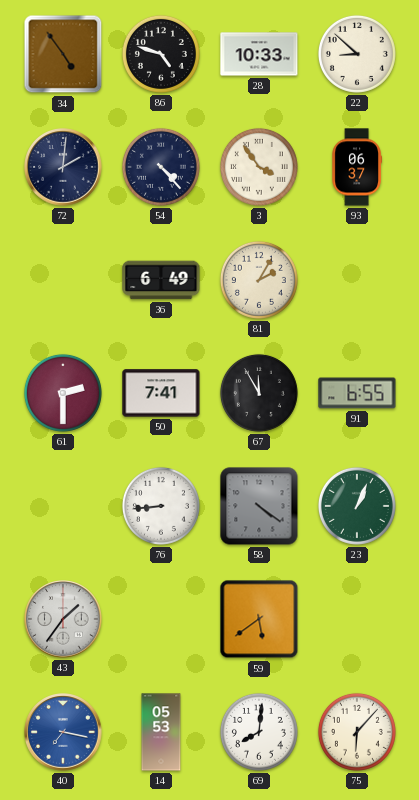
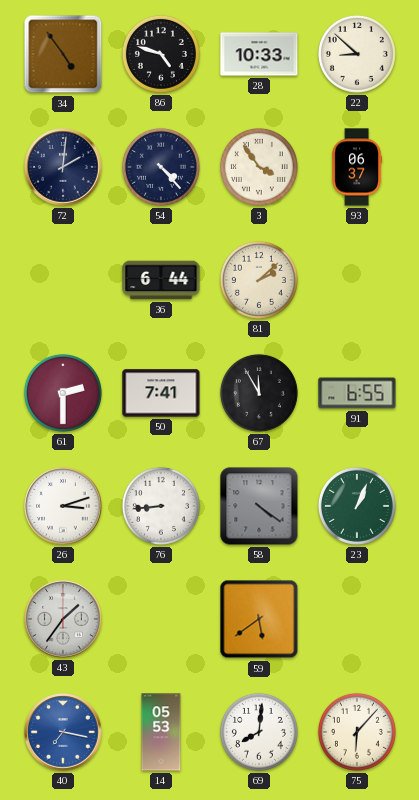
36: 6:49 -> 6:44 (161, 280)
81: 2:05 -> 2:08 (259, 280)
26: none -> 3:12 (63, 506)
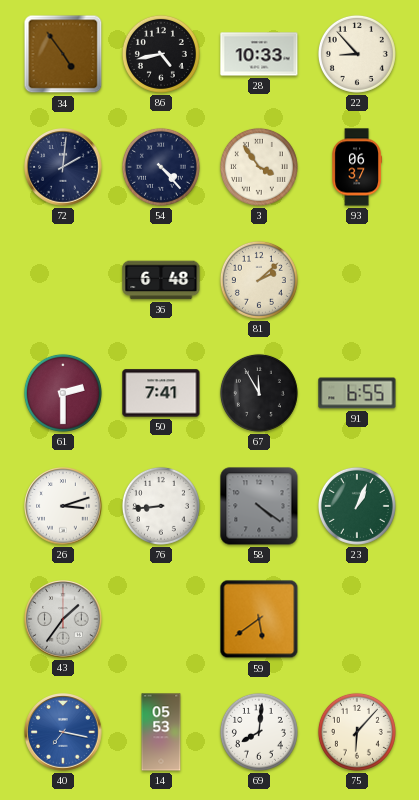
86: 4:48 -> 4:43 (161, 54)
22: 8:52 -> 8:53 (357, 54)
36: 6:44 -> 6:48 (161, 280)
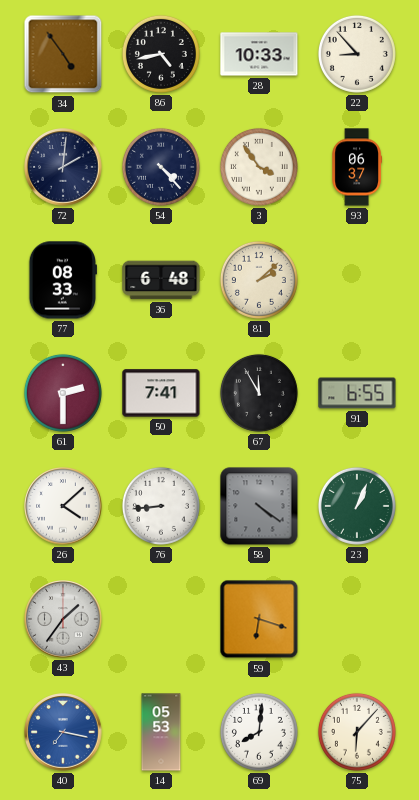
77: none -> 08:33 (63, 280)
26: 3:12 -> 4:08 (63, 506)
59: 5:39 -> 6:18 (259, 619)
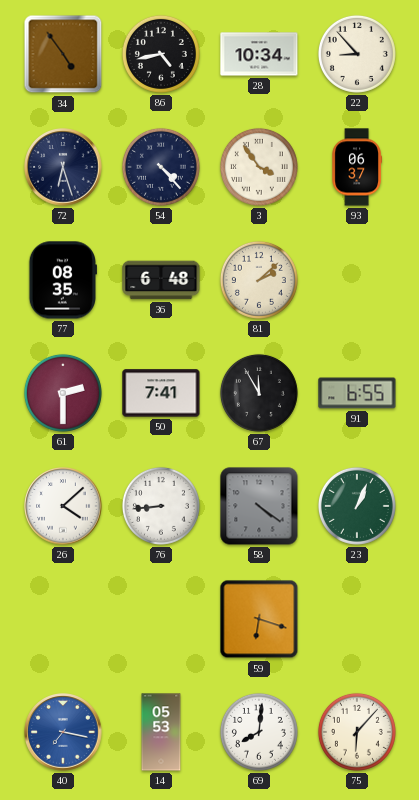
28: 10:33 -> 10:34 (259, 54)
72: 2:01 -> 6:27 (63, 167)
77: 08:33 -> 08:35 (63, 280)
43: 1:36 -> none (63, 619)
